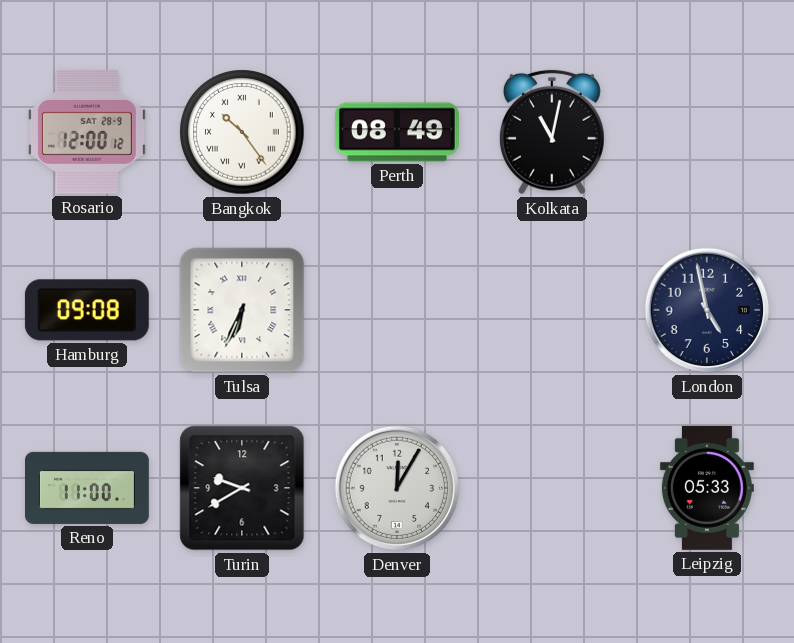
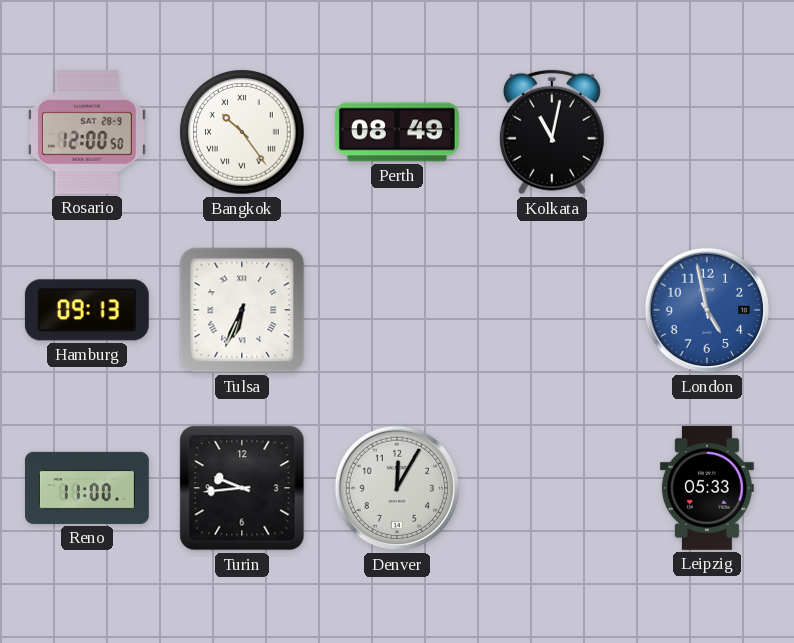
Rosario: 12:00:12 -> 12:00:50 (87, 132)
Hamburg: 09:08 -> 09:13 (87, 310)
London dial: navy -> blue (707, 310)
Turin: 9:40 -> 9:44 (242, 488)
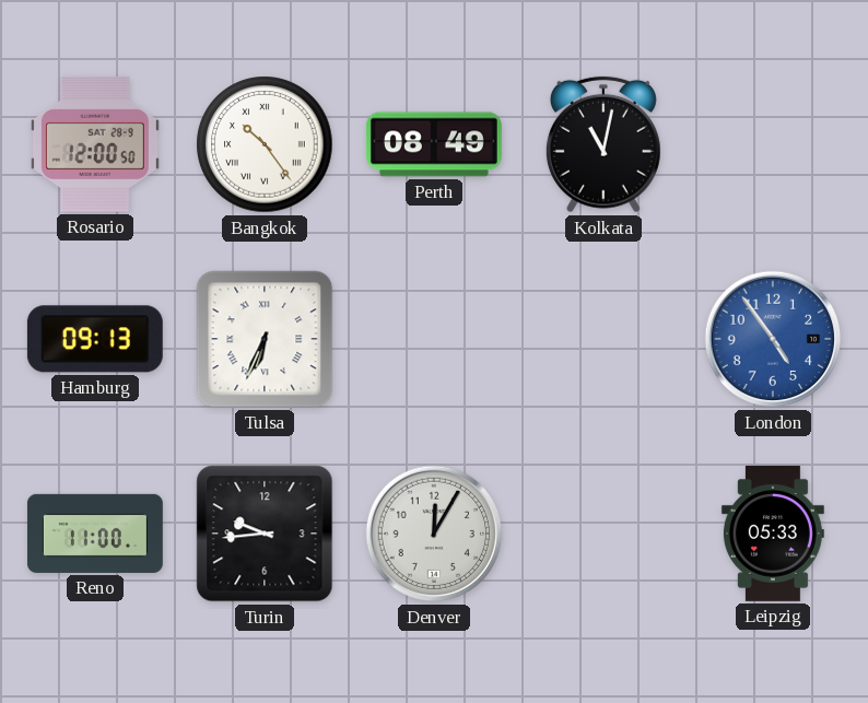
London: 4:58 -> 4:54 (773, 339)
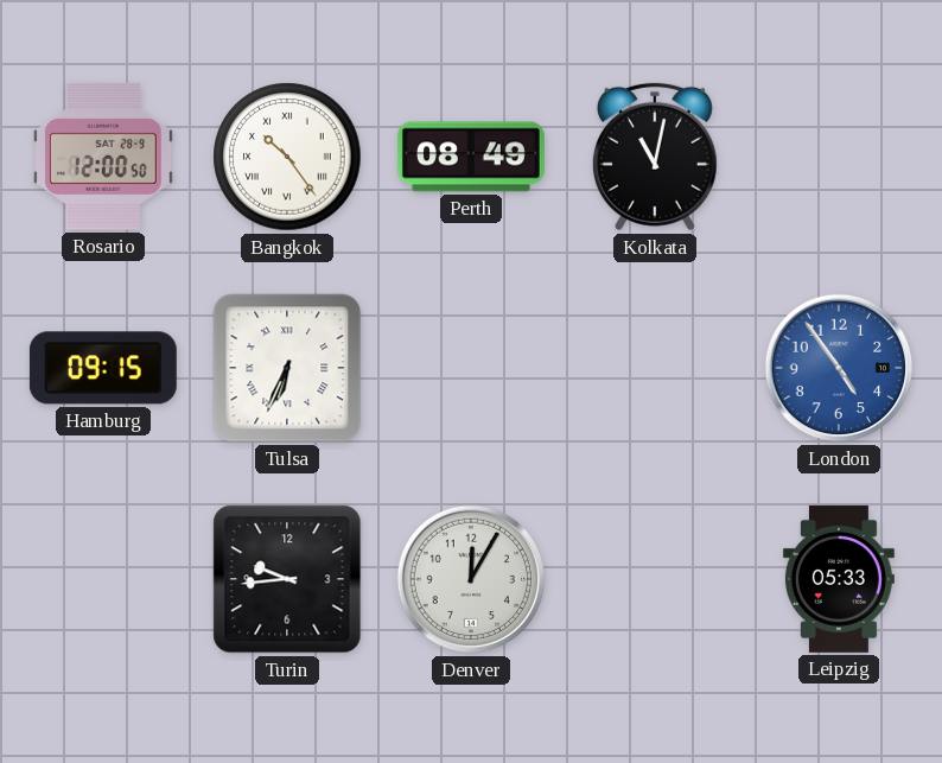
Hamburg: 09:13 -> 09:15 (103, 368)
Reno: 11:00 -> none (95, 534)
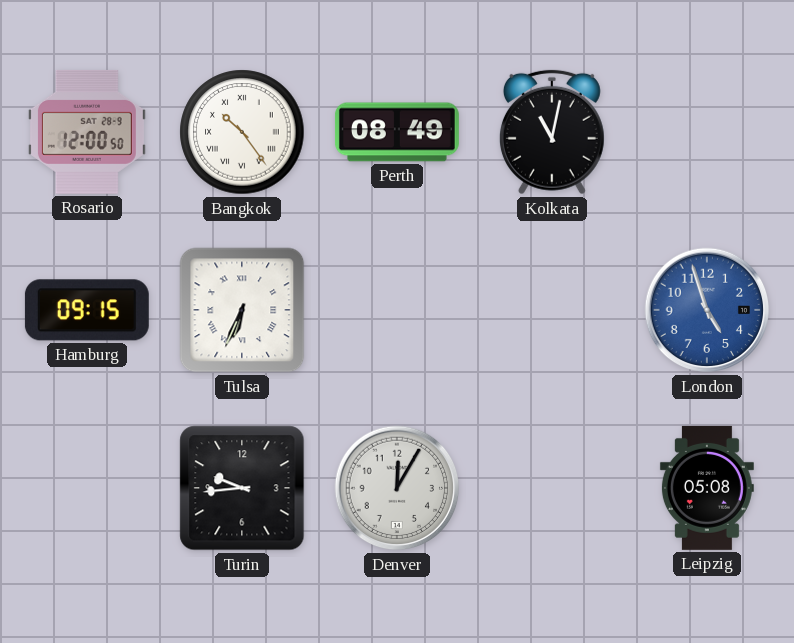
London: 4:54 -> 4:57 (707, 310)
Leipzig: 05:33 -> 05:08 (707, 488)
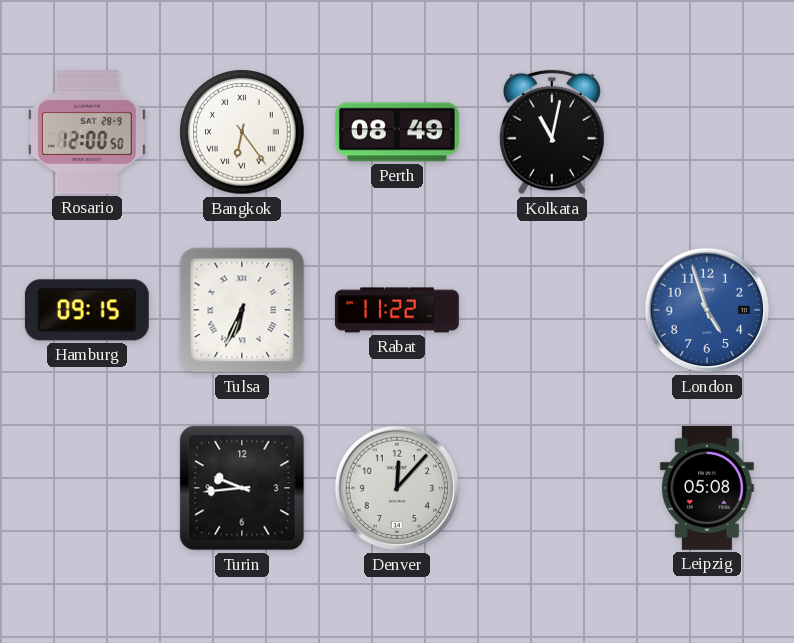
Bangkok: 10:24 -> 6:24 (242, 132)
Rabat: none -> 11:22 (397, 310)
Denver: 12:05 -> 12:07 (397, 488)
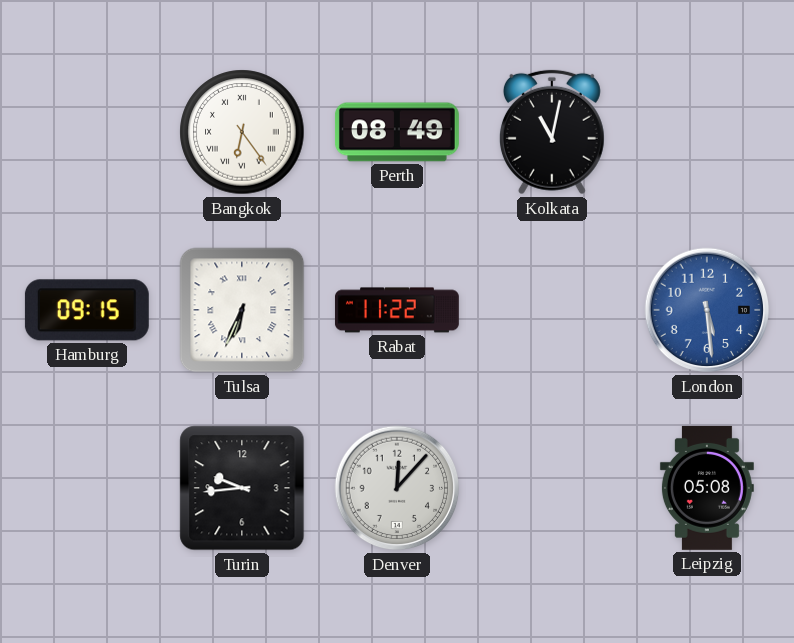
Rosario: 12:00 -> none (87, 132)
London: 4:57 -> 5:29 (707, 310)
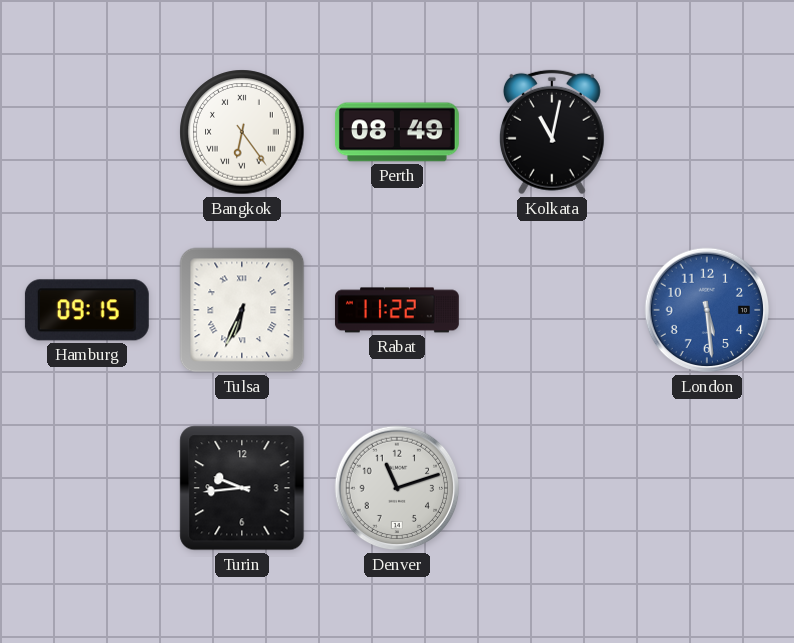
Denver: 12:07 -> 11:12 (397, 488)
Leipzig: 05:08 -> none (707, 488)
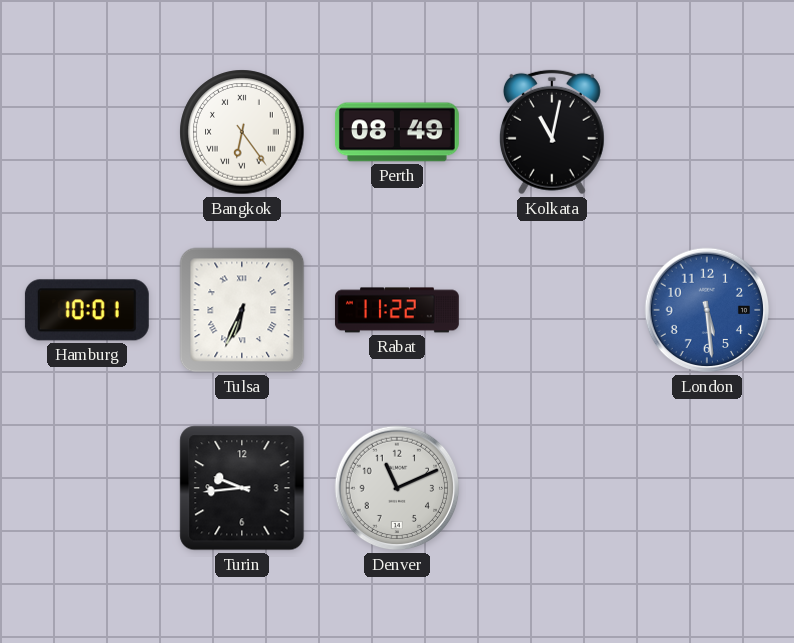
Hamburg: 09:15 -> 10:01 (87, 310)
Denver: 11:12 -> 11:11 (397, 488)
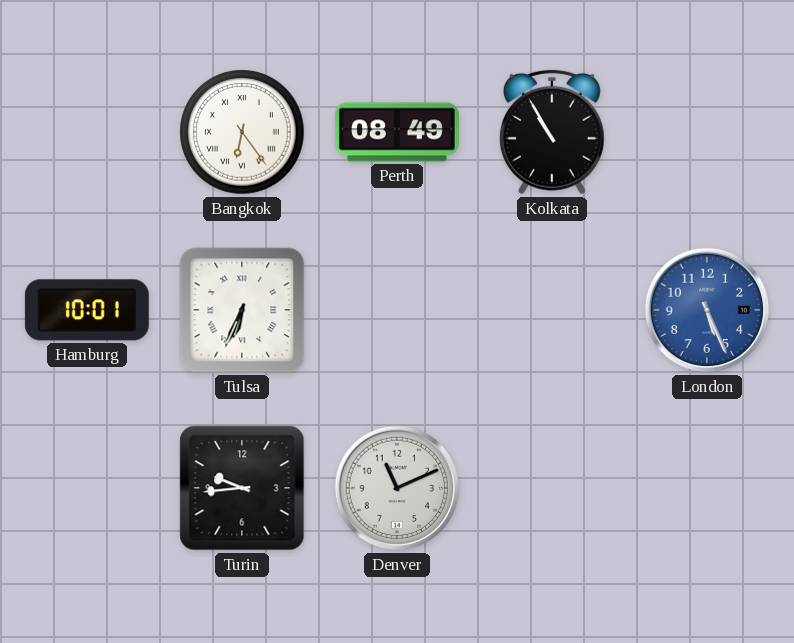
Kolkata: 11:02 -> 10:55 (552, 132)
Rabat: 11:22 -> none (397, 310)
London: 5:29 -> 5:26 (707, 310)
